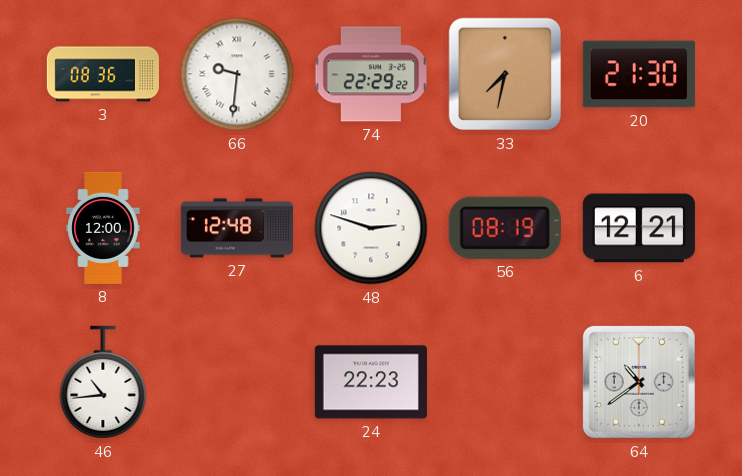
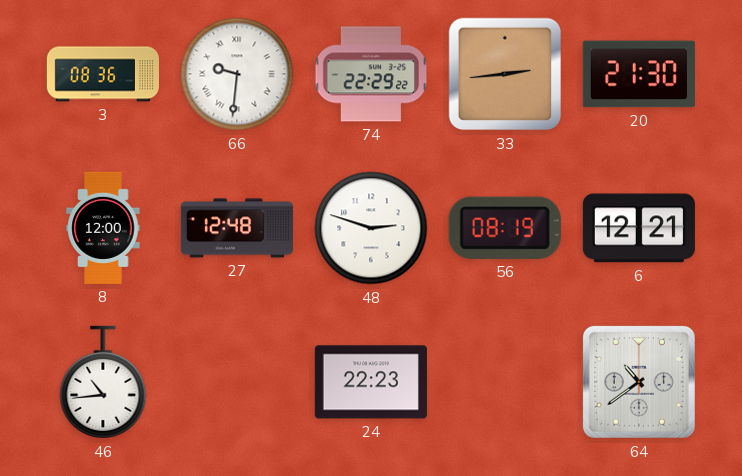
33: 7:32 -> 2:44 (505, 74)
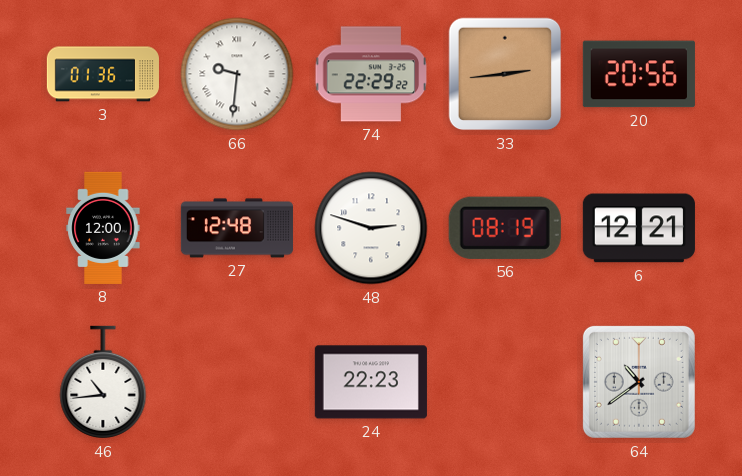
3: 08:36 -> 01:36 (103, 74)
20: 21:30 -> 20:56 (639, 74)
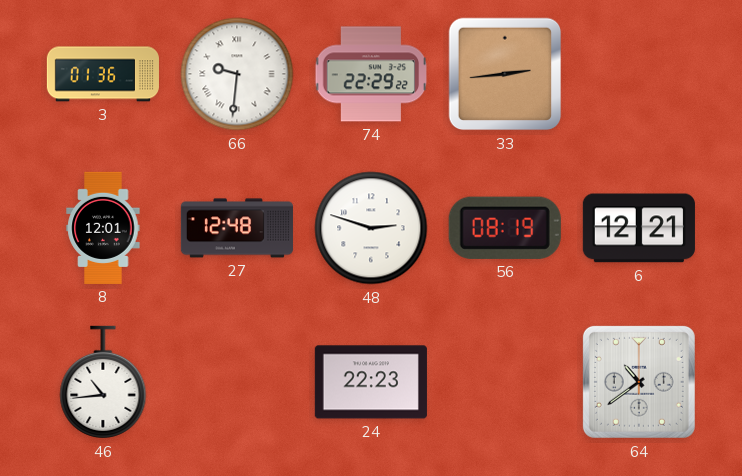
20: 20:56 -> none (639, 74)
8: 12:00 -> 12:01 (103, 228)
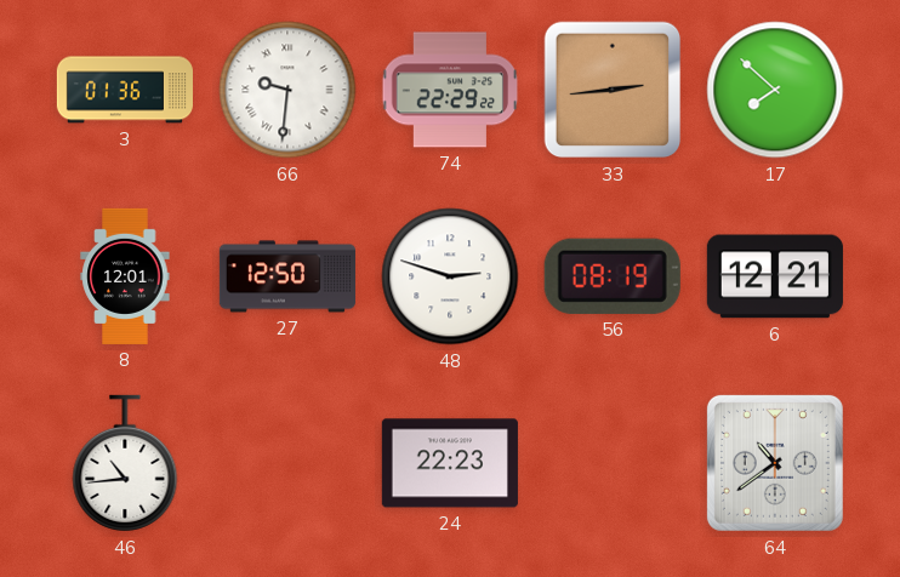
17: none -> 7:52 (775, 90)
27: 12:48 -> 12:50 (286, 276)
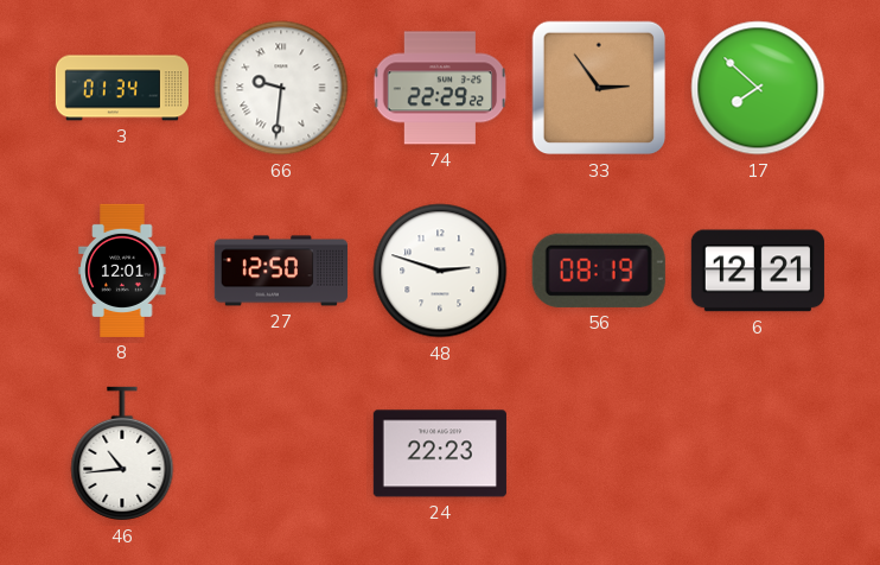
3: 01:36 -> 01:34 (122, 88)
33: 2:44 -> 2:54 (599, 88)
64: 10:39 -> none (775, 463)
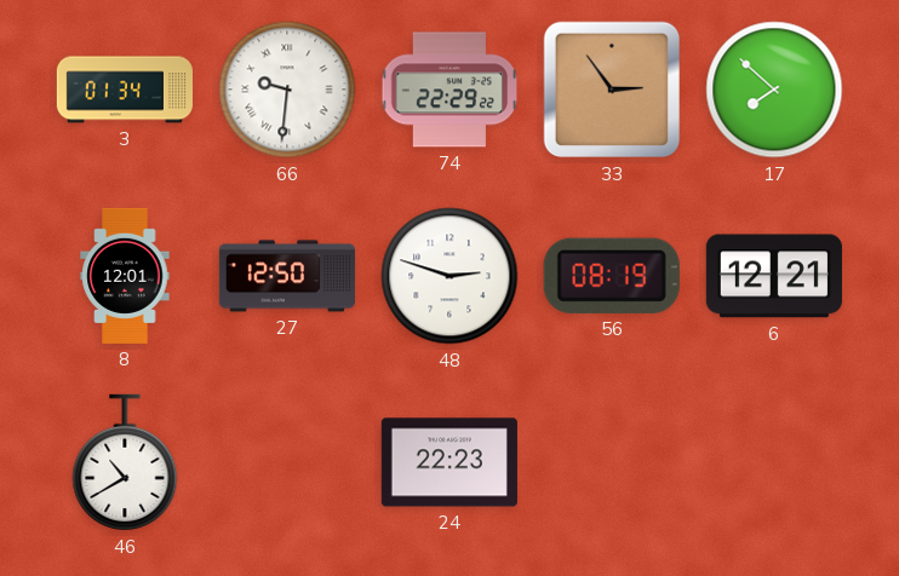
46: 10:44 -> 10:40 (125, 462)
